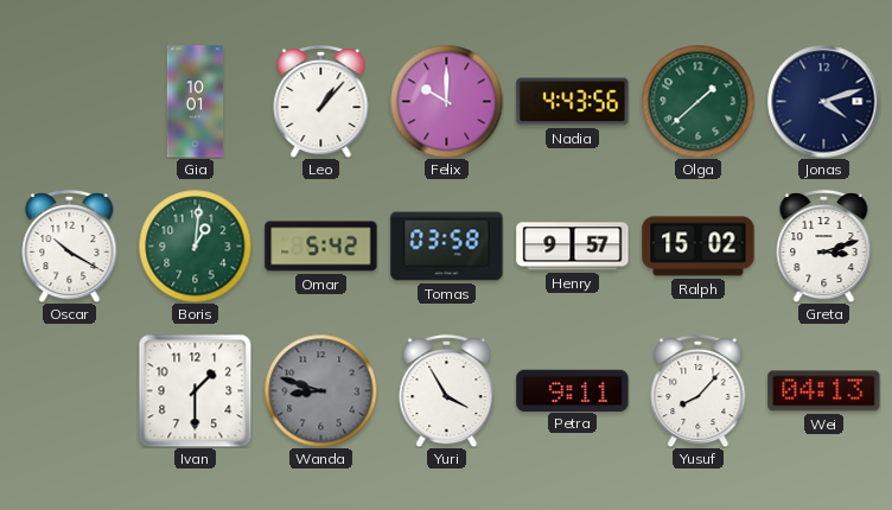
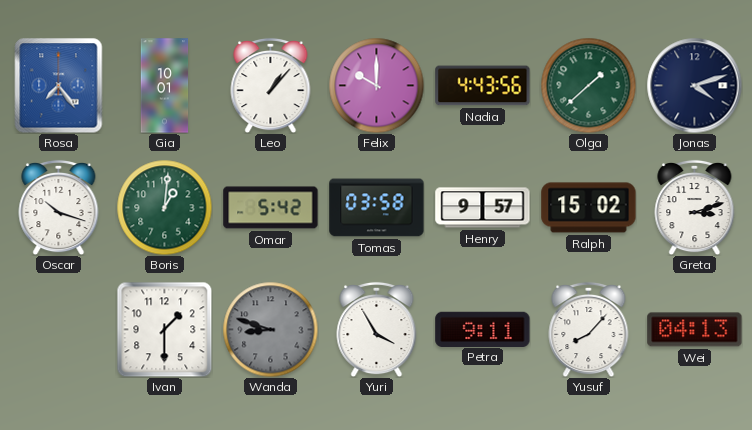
Rosa: none -> 7:24 (59, 85)
Oscar: 10:20 -> 10:18 (59, 207)
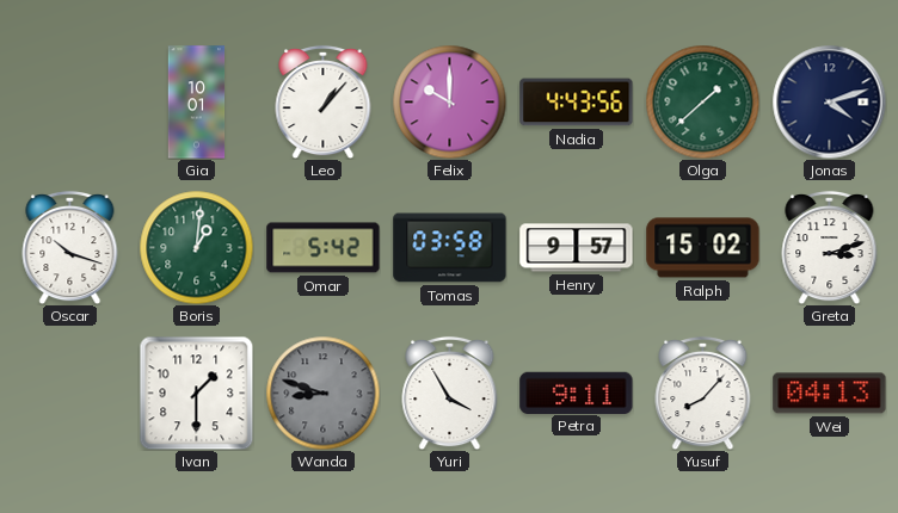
Rosa: 7:24 -> none (59, 85)
